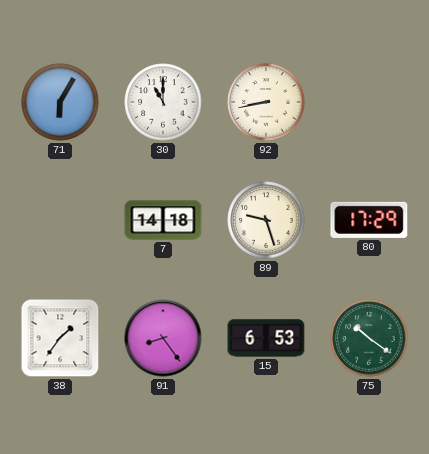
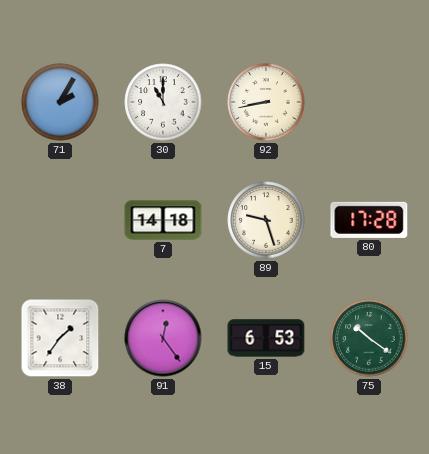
71: 6:05 -> 2:05 (60, 102)
80: 17:29 -> 17:28 (369, 220)
91: 8:24 -> 12:24 (163, 338)
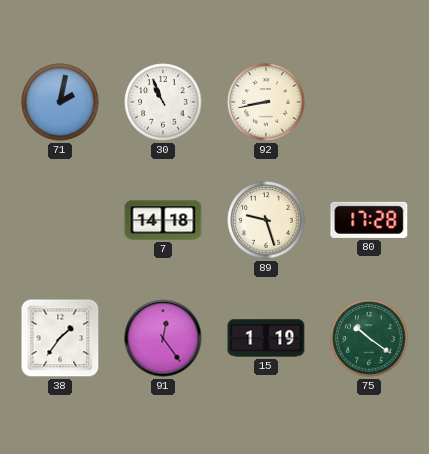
71: 2:05 -> 2:02 (60, 102)
30: 11:00 -> 10:56 (163, 102)
15: 6:53 -> 1:19 (266, 338)
